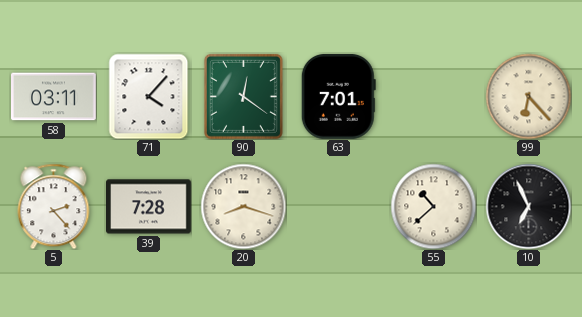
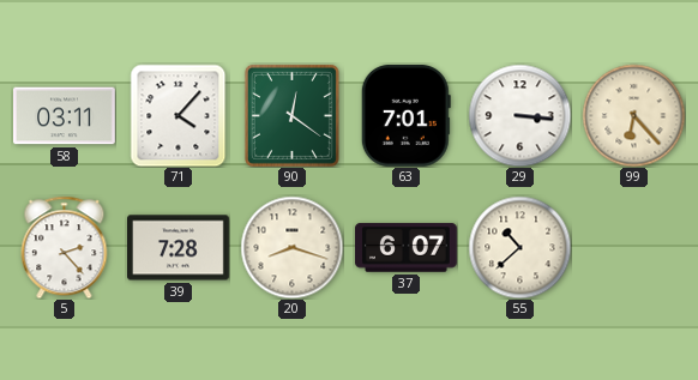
29: none -> 3:16 (519, 115)
37: none -> 6:07 (407, 248)
10: 6:56 -> none (528, 206)
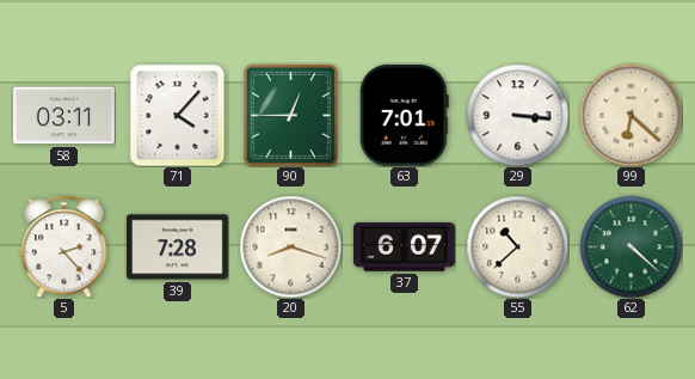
90: 12:21 -> 12:45 (290, 115)
99: 6:23 -> 6:22 (631, 115)
62: none -> 4:22 (631, 246)
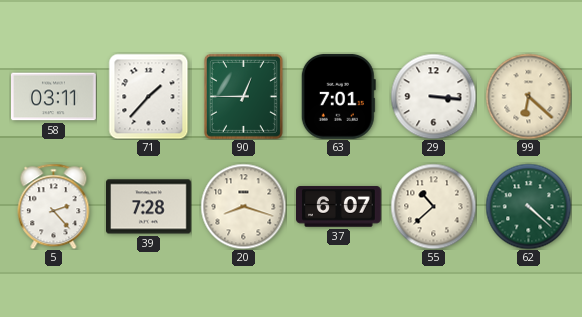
71: 4:07 -> 1:37 (149, 96)
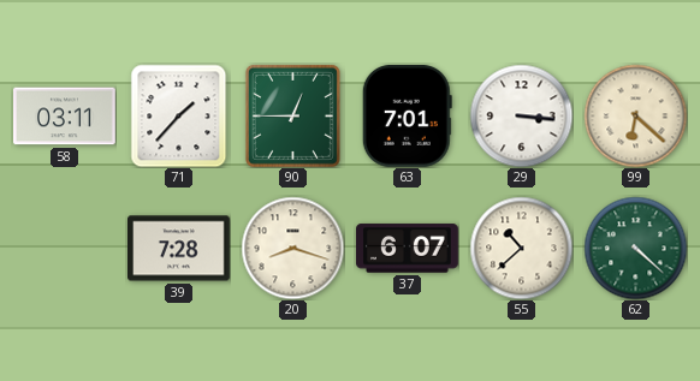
5: 2:23 -> none (54, 206)
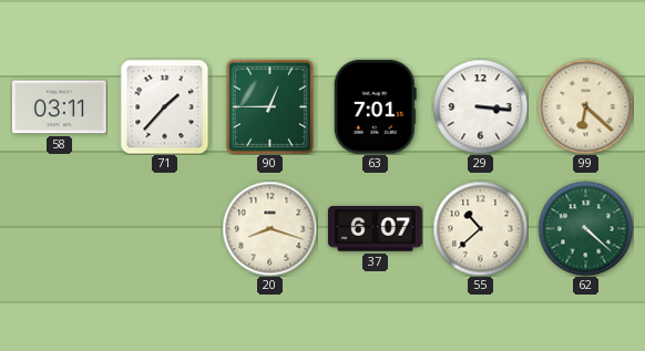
39: 7:28 -> none (179, 249)
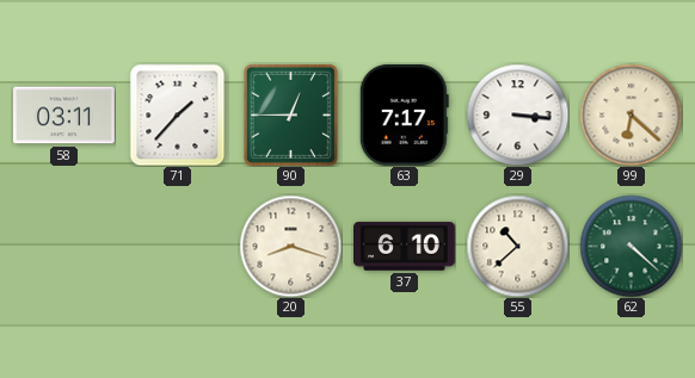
63: 7:01 -> 7:17 (404, 114)
37: 6:07 -> 6:10 (405, 247)
